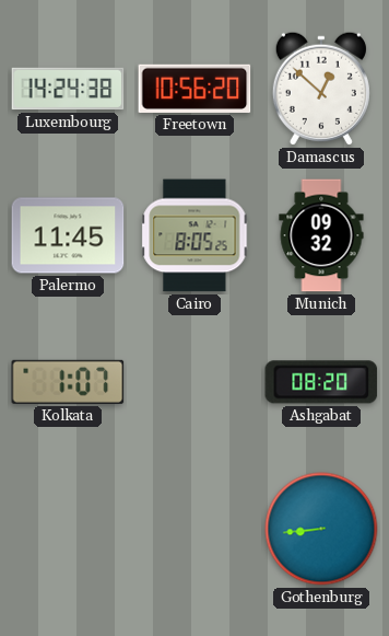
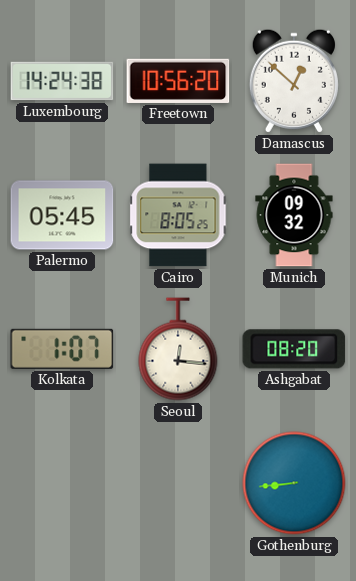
Palermo: 11:45 -> 05:45 (62, 215)
Seoul: none -> 12:16 (178, 349)
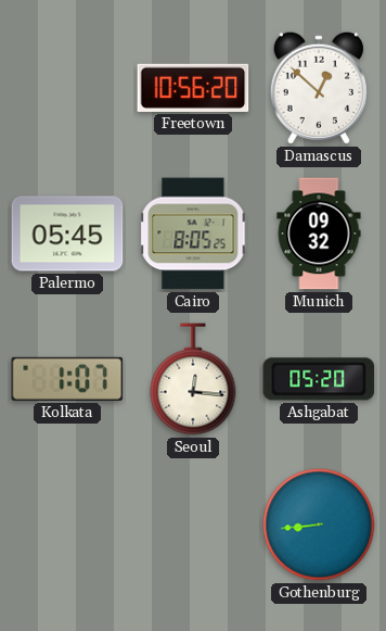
Luxembourg: 14:24 -> none (62, 81)
Ashgabat: 08:20 -> 05:20 (319, 379)
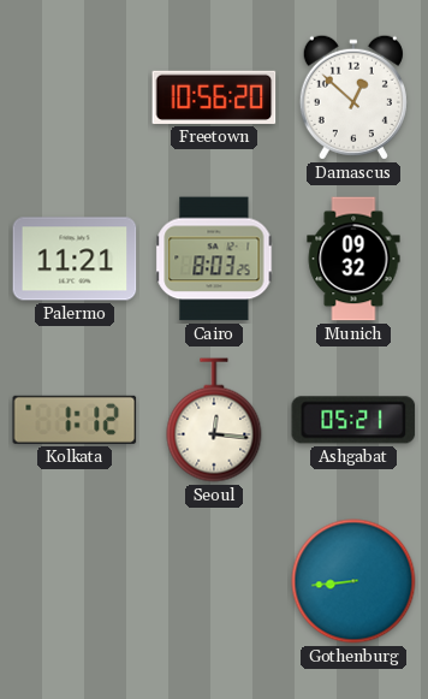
Palermo: 05:45 -> 11:21 (75, 259)
Cairo: 8:05 -> 8:03 (214, 259)
Kolkata: 1:07 -> 1:12 (75, 420)
Ashgabat: 05:20 -> 05:21 (353, 420)
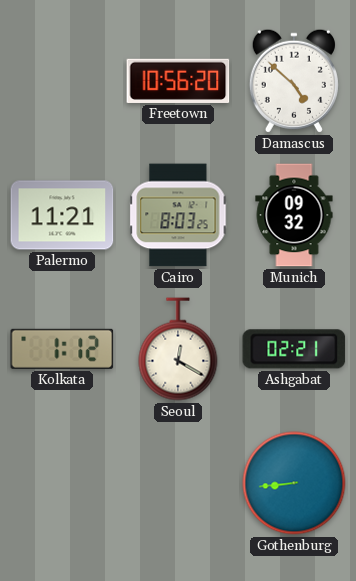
Damascus: 12:52 -> 4:52 (294, 81)
Seoul: 12:16 -> 12:20 (178, 349)
Ashgabat: 05:21 -> 02:21 (294, 349)
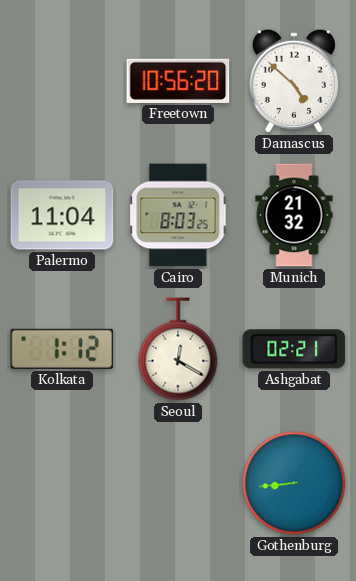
Palermo: 11:21 -> 11:04 (62, 215)
Munich: 09:32 -> 21:32 (294, 215)
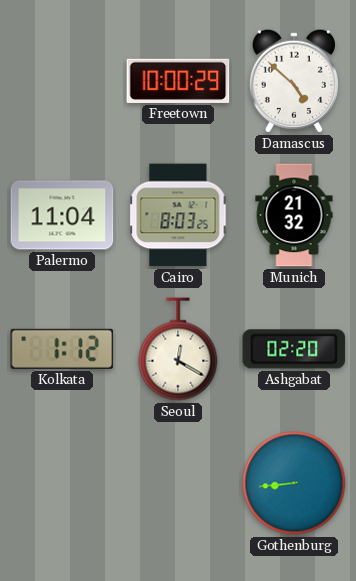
Freetown: 10:56 -> 10:00 (178, 81)
Ashgabat: 02:21 -> 02:20 (294, 349)
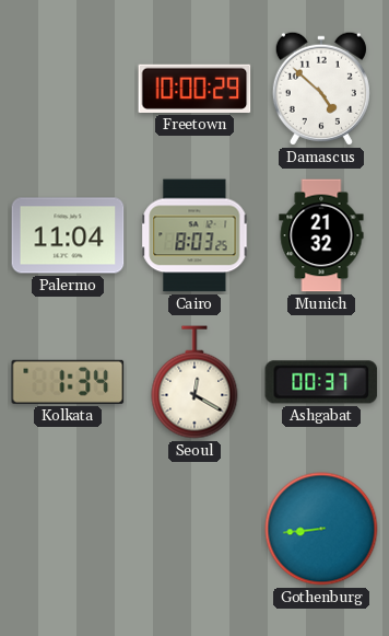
Kolkata: 1:12 -> 1:34 (68, 382)
Ashgabat: 02:20 -> 00:37 (321, 382)
